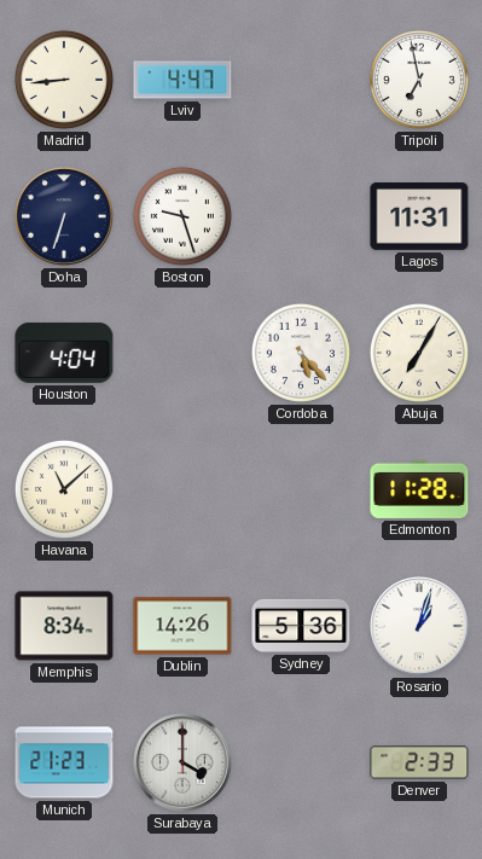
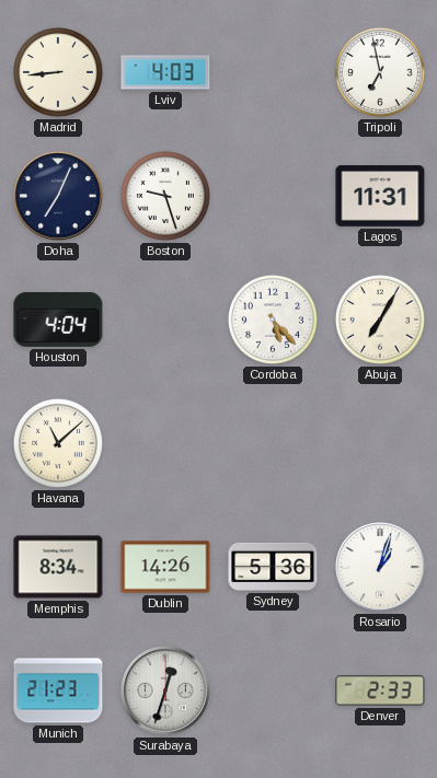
Lviv: 4:47 -> 4:03 (165, 72)
Doha: 6:33 -> 7:04 (59, 197)
Edmonton: 11:28 -> none (419, 489)
Surabaya: 4:00 -> 12:33 (166, 692)
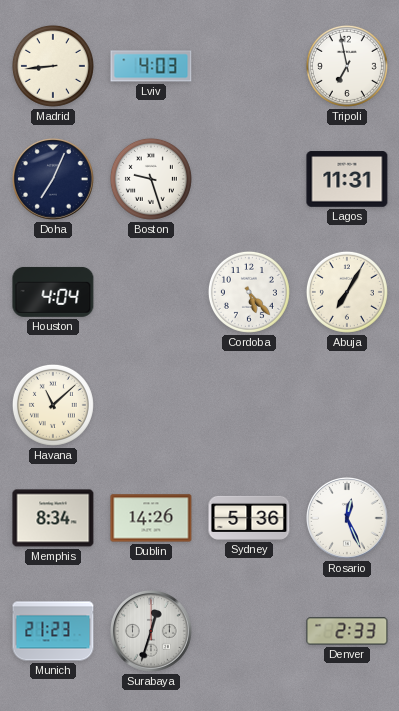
Rosario: 1:03 -> 12:26 (348, 519)
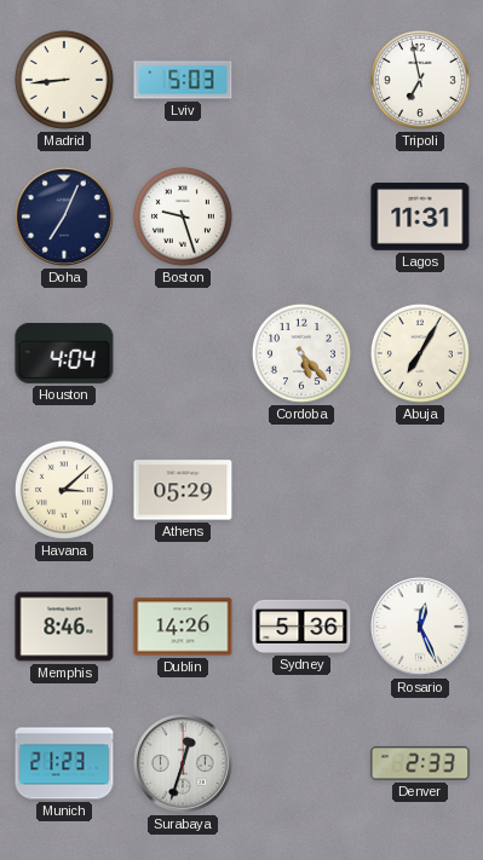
Lviv: 4:03 -> 5:03 (183, 80)
Havana: 11:08 -> 3:08 (64, 490)
Athens: none -> 05:29 (183, 490)
Memphis: 8:34 -> 8:46 (64, 627)
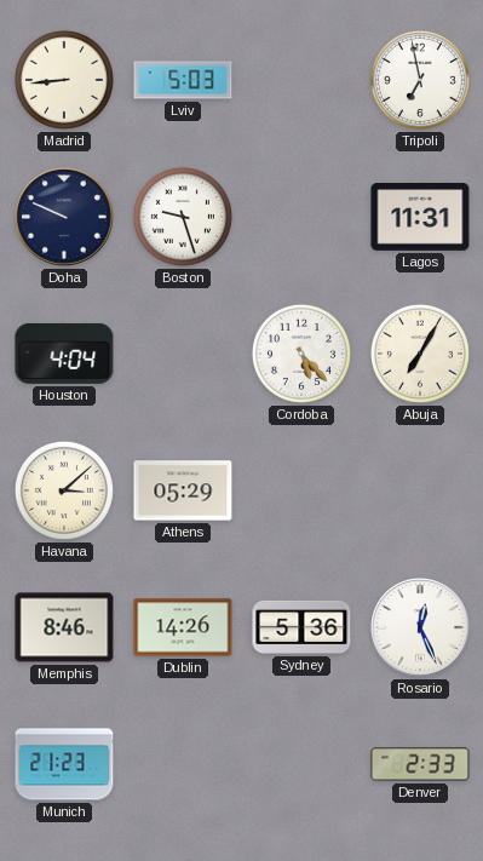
Doha: 7:04 -> 9:49 (65, 218)
Surabaya: 12:33 -> none (184, 764)
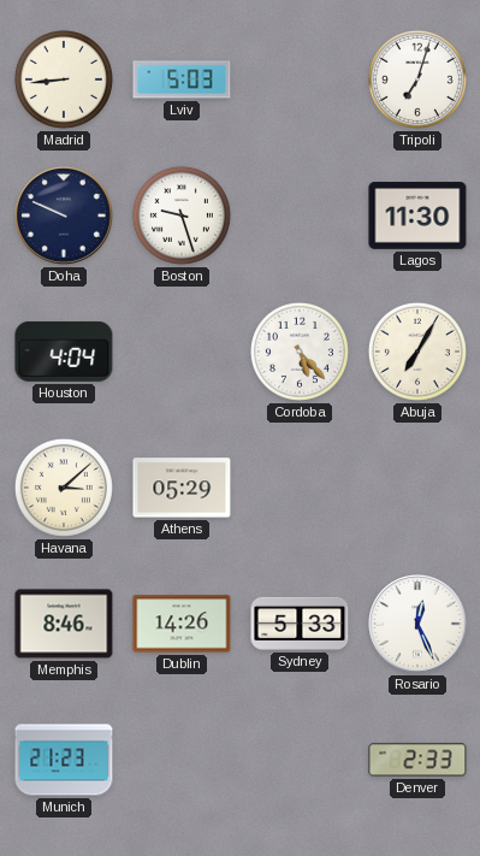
Tripoli: 6:58 -> 7:03 (417, 79)
Lagos: 11:31 -> 11:30 (417, 216)
Sydney: 5:36 -> 5:33 (300, 624)
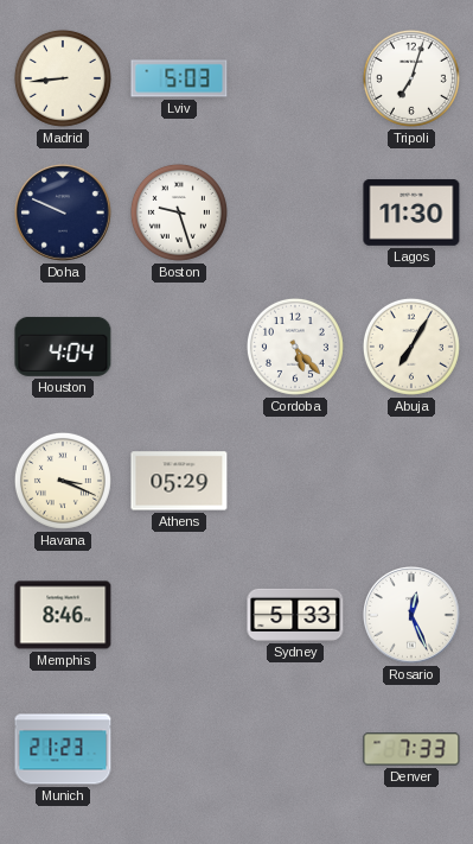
Havana: 3:08 -> 3:19 (63, 481)
Dublin: 14:26 -> none (182, 624)
Denver: 2:33 -> 7:33 (411, 749)
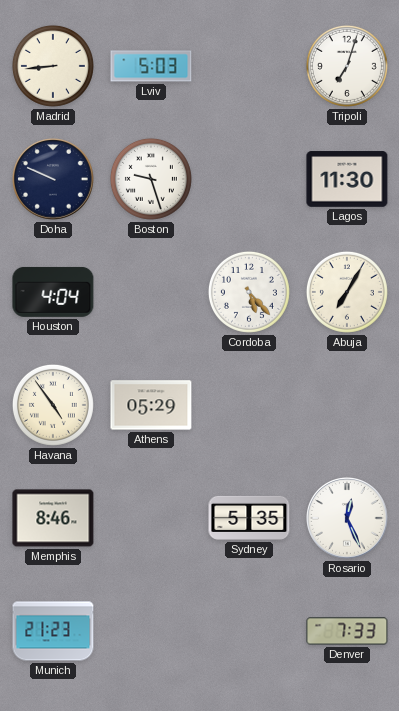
Havana: 3:19 -> 4:54 (53, 405)
Sydney: 5:33 -> 5:35 (249, 518)
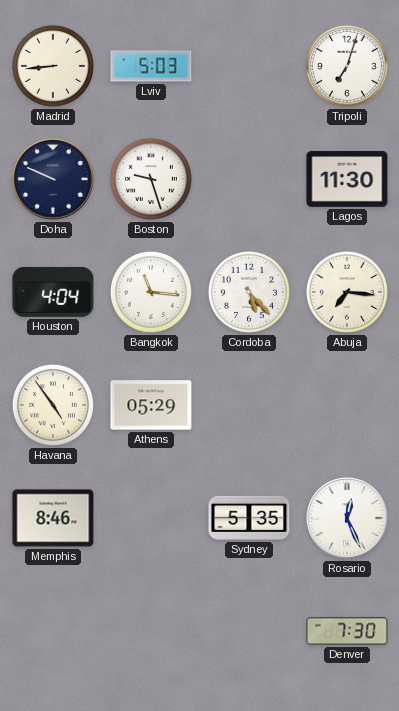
Bangkok: none -> 11:16 (151, 292)
Abuja: 7:05 -> 7:16 (347, 292)
Munich: 21:23 -> none (53, 631)
Denver: 7:33 -> 7:30 (347, 631)
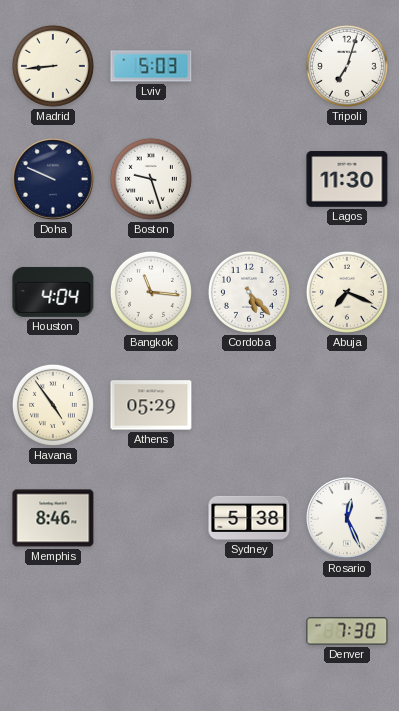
Abuja: 7:16 -> 7:19 (347, 292)
Sydney: 5:35 -> 5:38 (249, 518)
